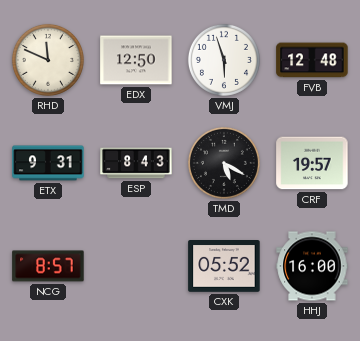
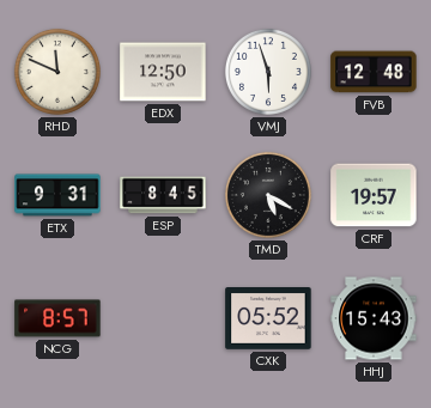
ESP: 8:43 -> 8:45 (163, 195)
HHJ: 16:00 -> 15:43 (374, 318)
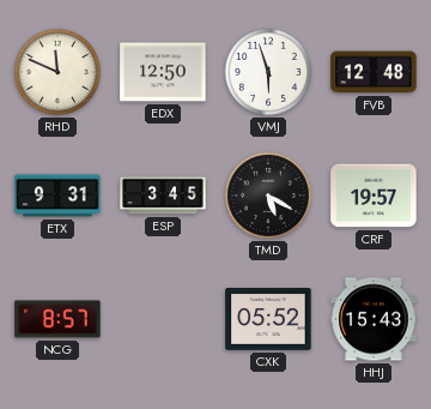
ESP: 8:45 -> 3:45 (163, 196)
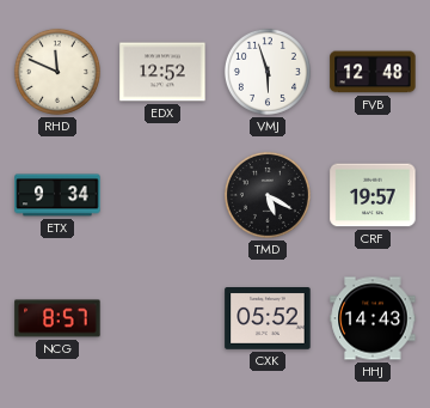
EDX: 12:50 -> 12:52 (162, 72)
ETX: 9:31 -> 9:34 (57, 195)
ESP: 3:45 -> none (163, 196)
HHJ: 15:43 -> 14:43 (373, 318)
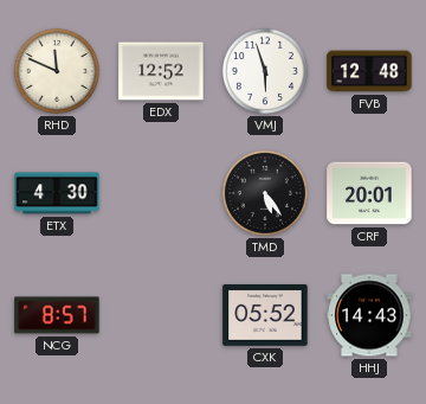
ETX: 9:34 -> 4:30 (57, 193)
TMD: 5:20 -> 5:24 (265, 193)
CRF: 19:57 -> 20:01 (369, 193)
